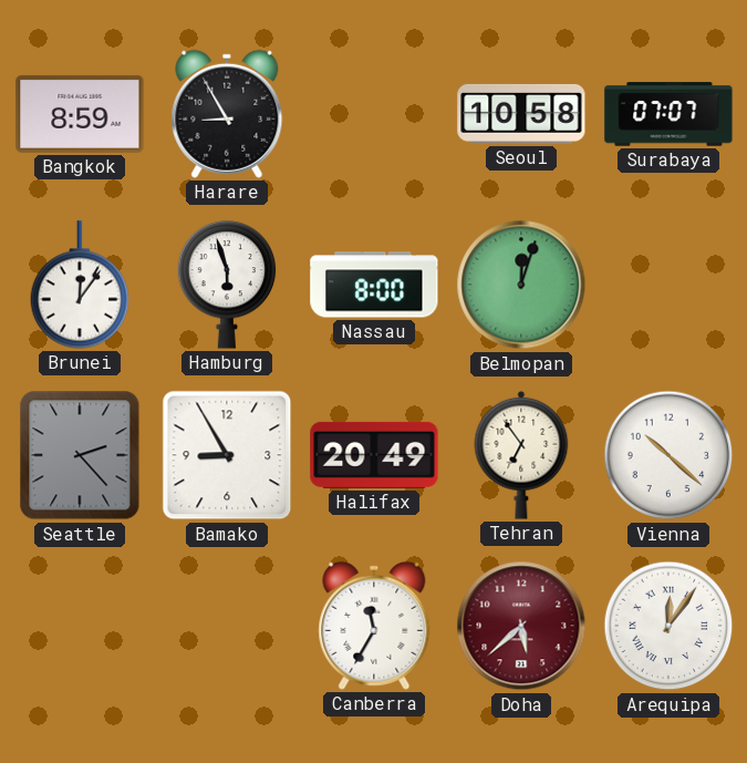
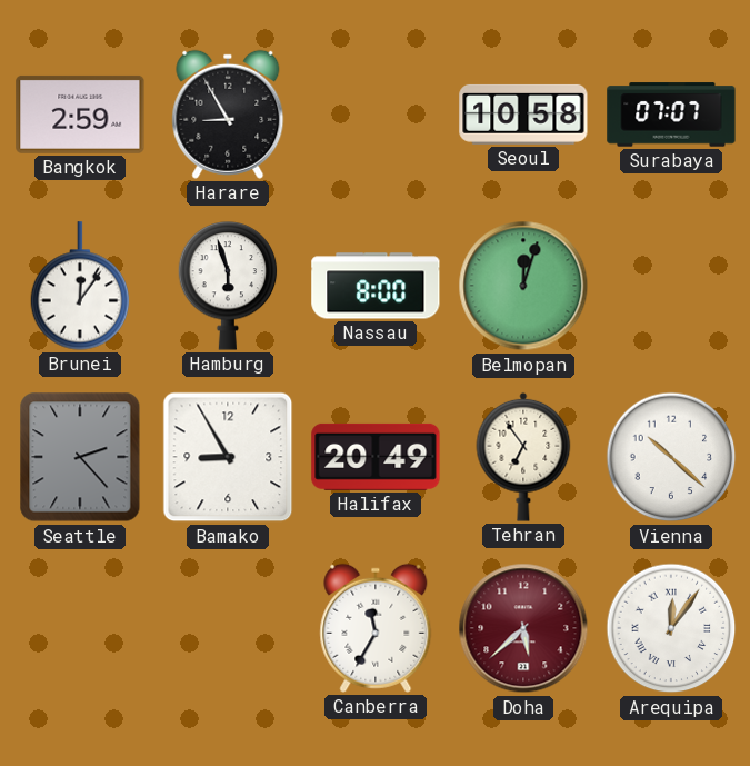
Bangkok: 8:59 -> 2:59 (80, 115)
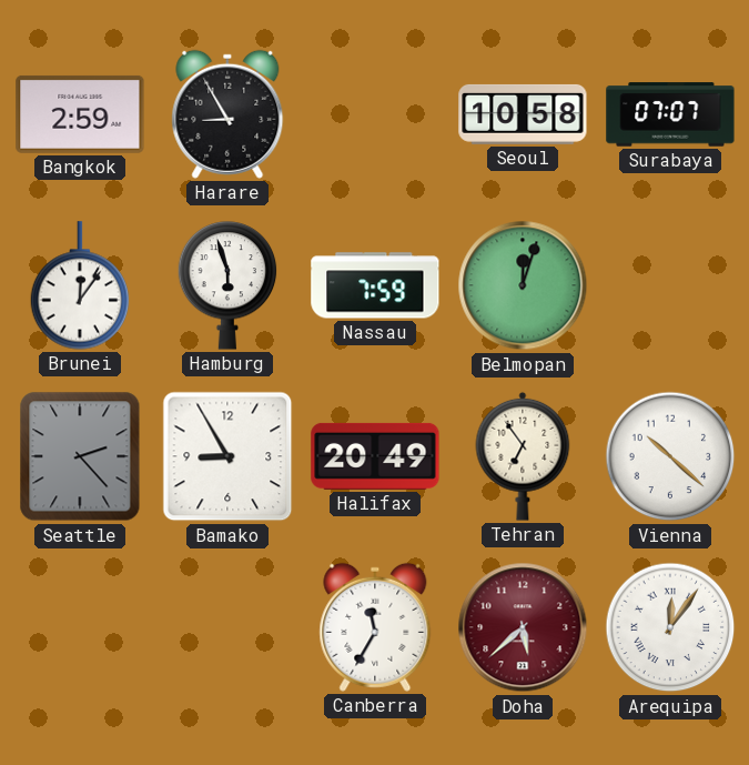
Nassau: 8:00 -> 7:59 (375, 285)
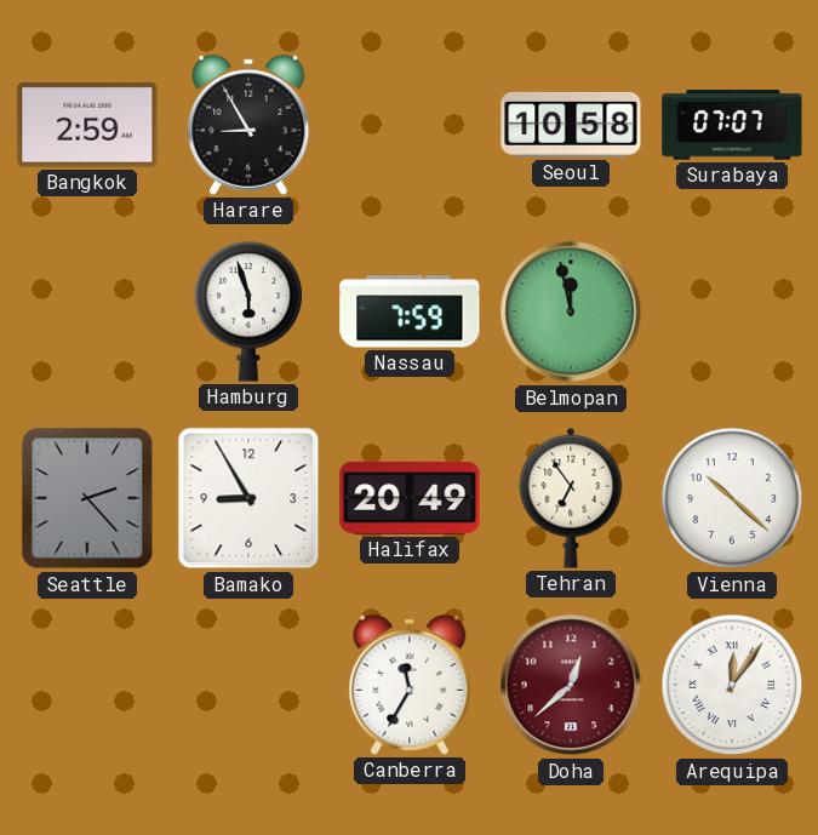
Brunei: 12:06 -> none (80, 285)
Belmopan: 12:03 -> 11:58 (571, 311)
Doha: 5:38 -> 12:38 (571, 685)
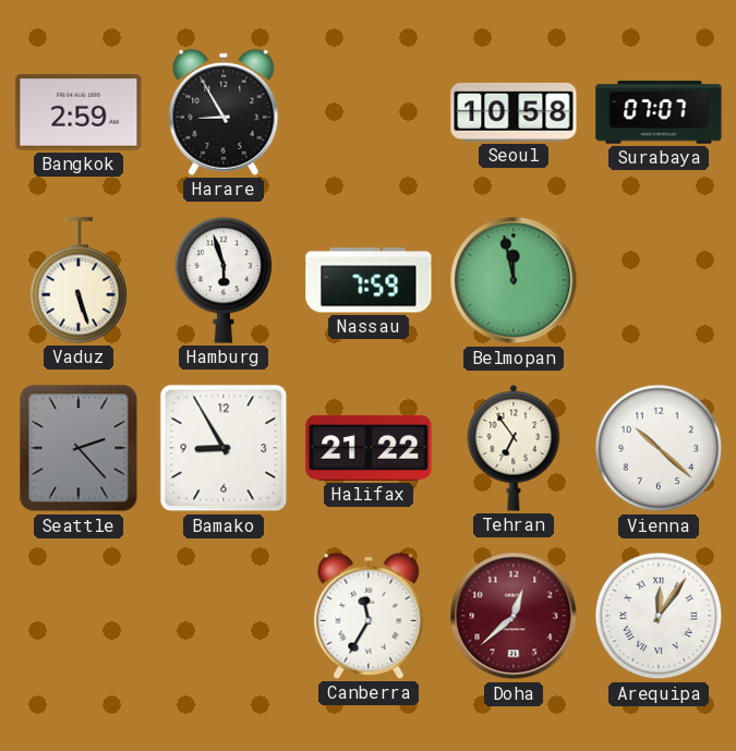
Vaduz: none -> 5:27 (79, 280)
Halifax: 20:49 -> 21:22 (369, 448)
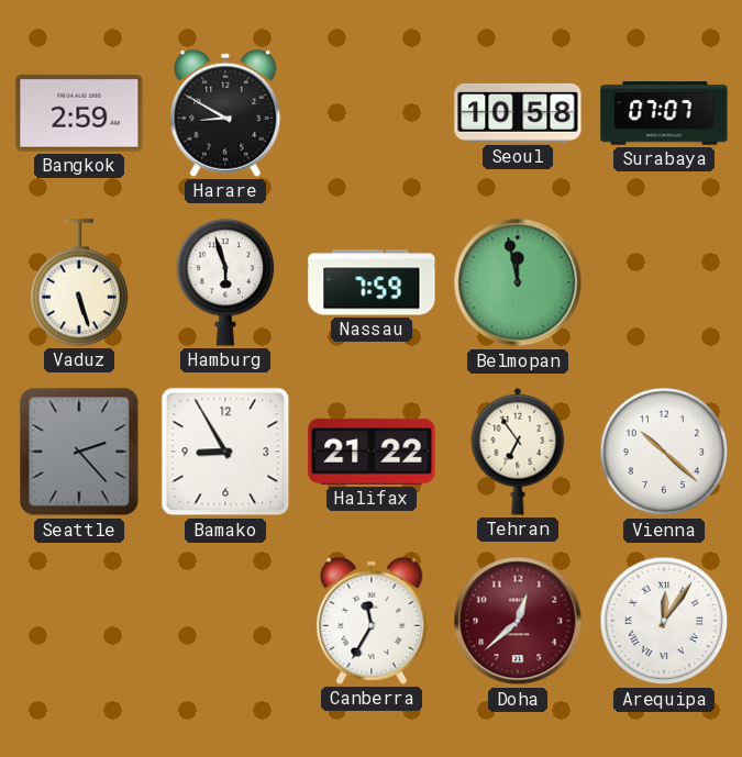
Harare: 8:55 -> 8:50 (225, 113)
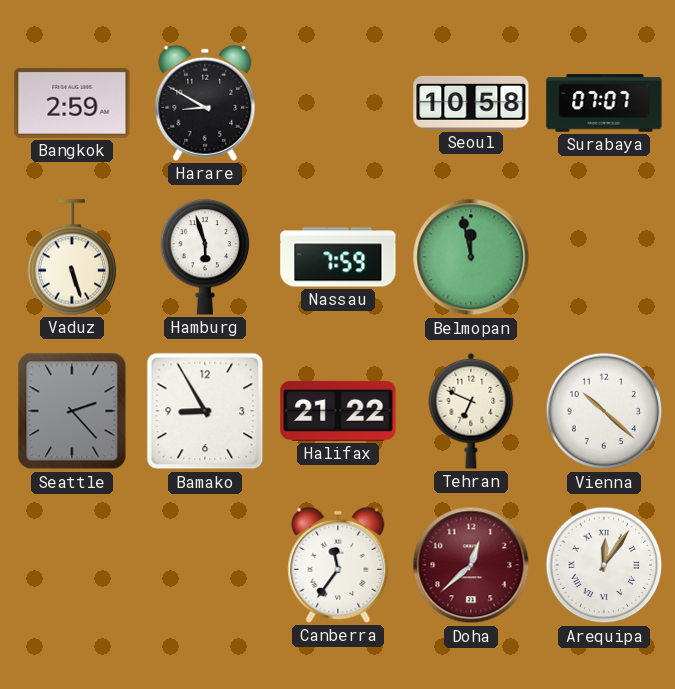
Tehran: 6:54 -> 6:49 (471, 411)
Canberra: 11:35 -> 11:36 (338, 565)
